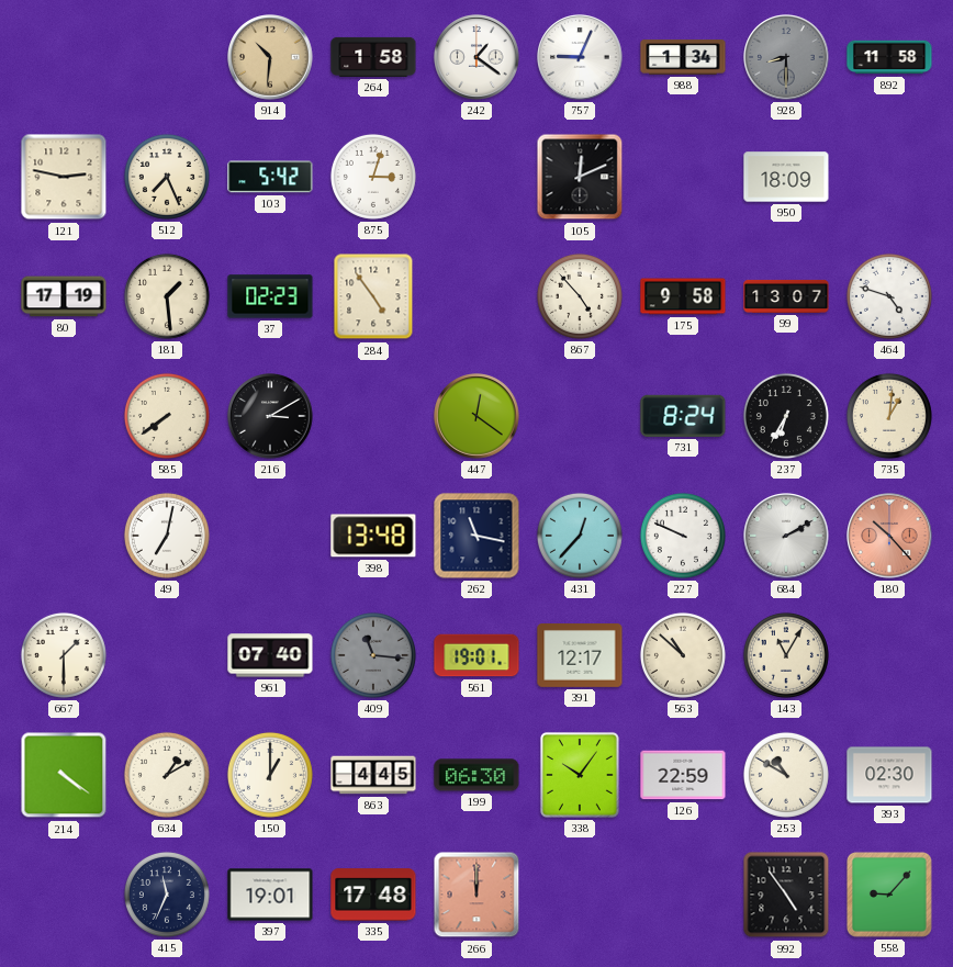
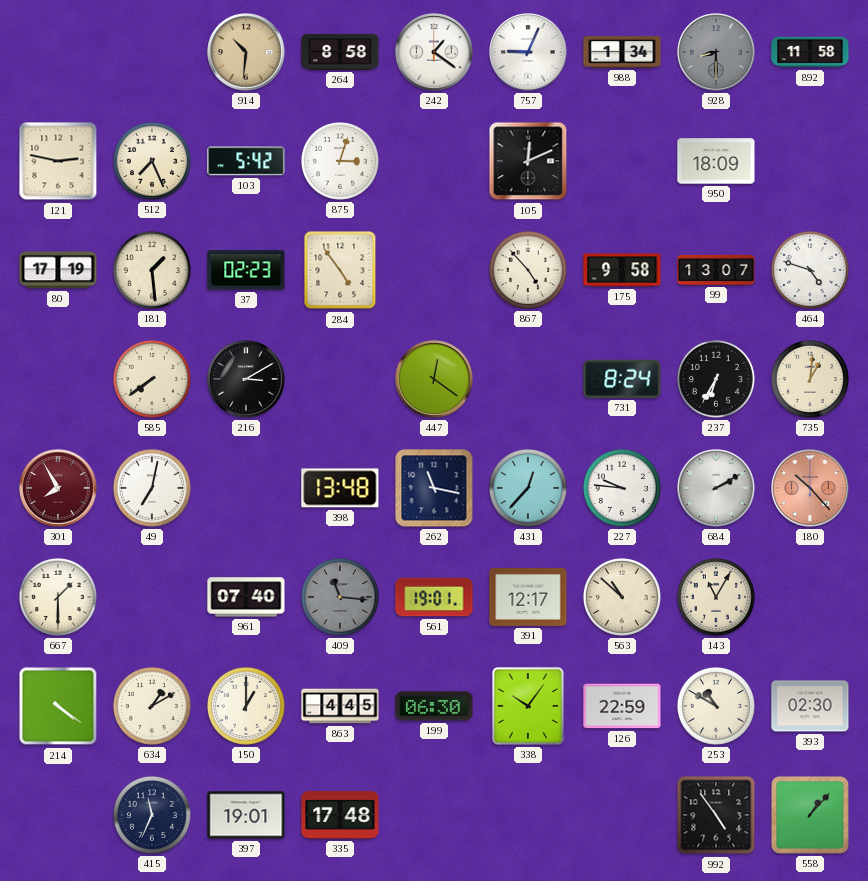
264: 1:58 -> 8:58 (340, 52)
301: none -> 7:55 (58, 488)
227: 9:49 -> 9:46 (622, 488)
266: 12:00 -> none (477, 895)
558: 9:07 -> 1:07 (810, 815)
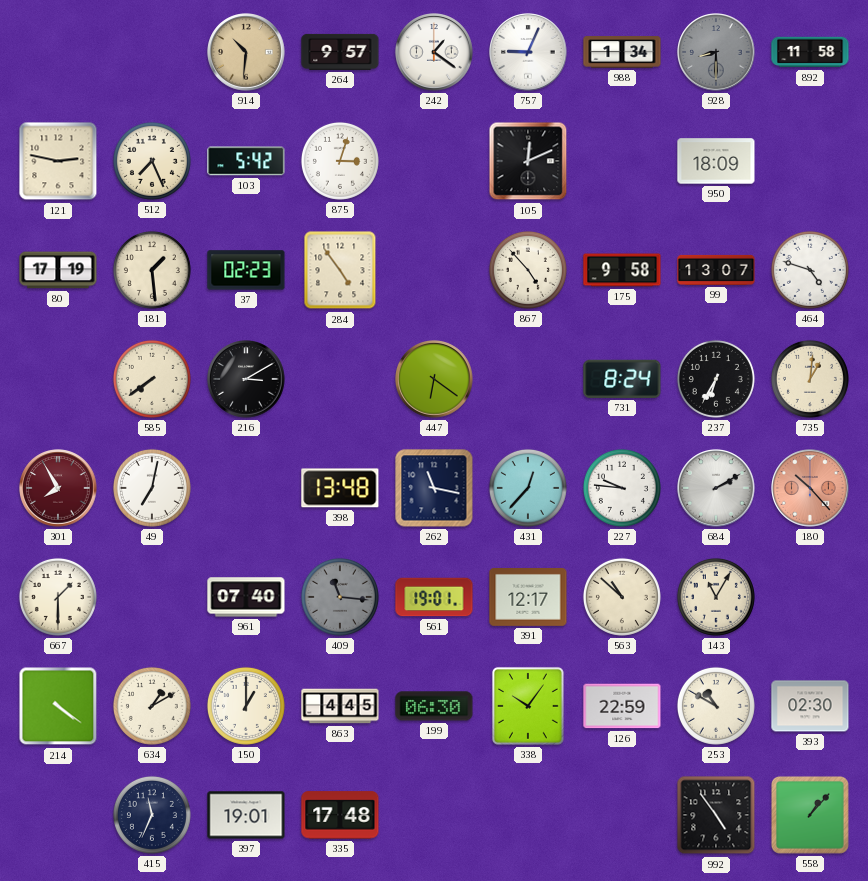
264: 8:58 -> 9:57 (340, 52)
447: 12:21 -> 6:21 (434, 379)
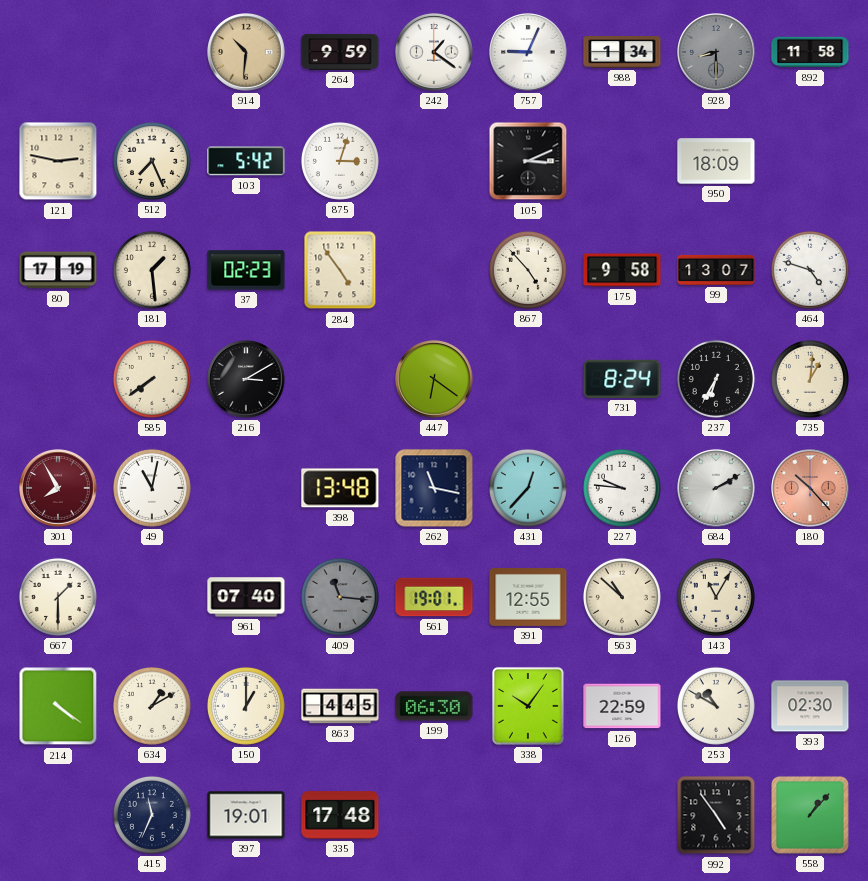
264: 9:57 -> 9:59 (340, 52)
105: 12:11 -> 3:11 (528, 161)
49: 7:02 -> 11:02 (152, 488)
391: 12:17 -> 12:55 (528, 598)
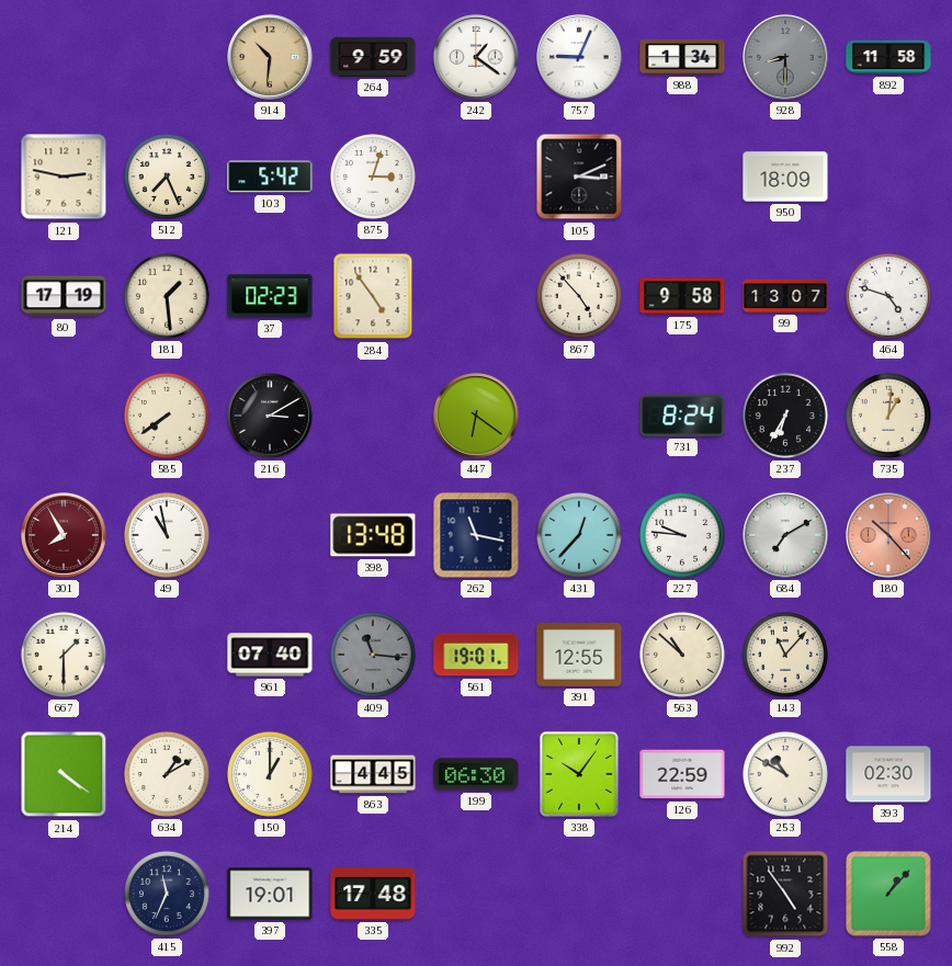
49: 11:02 -> 10:58 (167, 535)
684: 2:10 -> 7:10 (785, 535)
143: 11:05 -> 11:07 (785, 655)
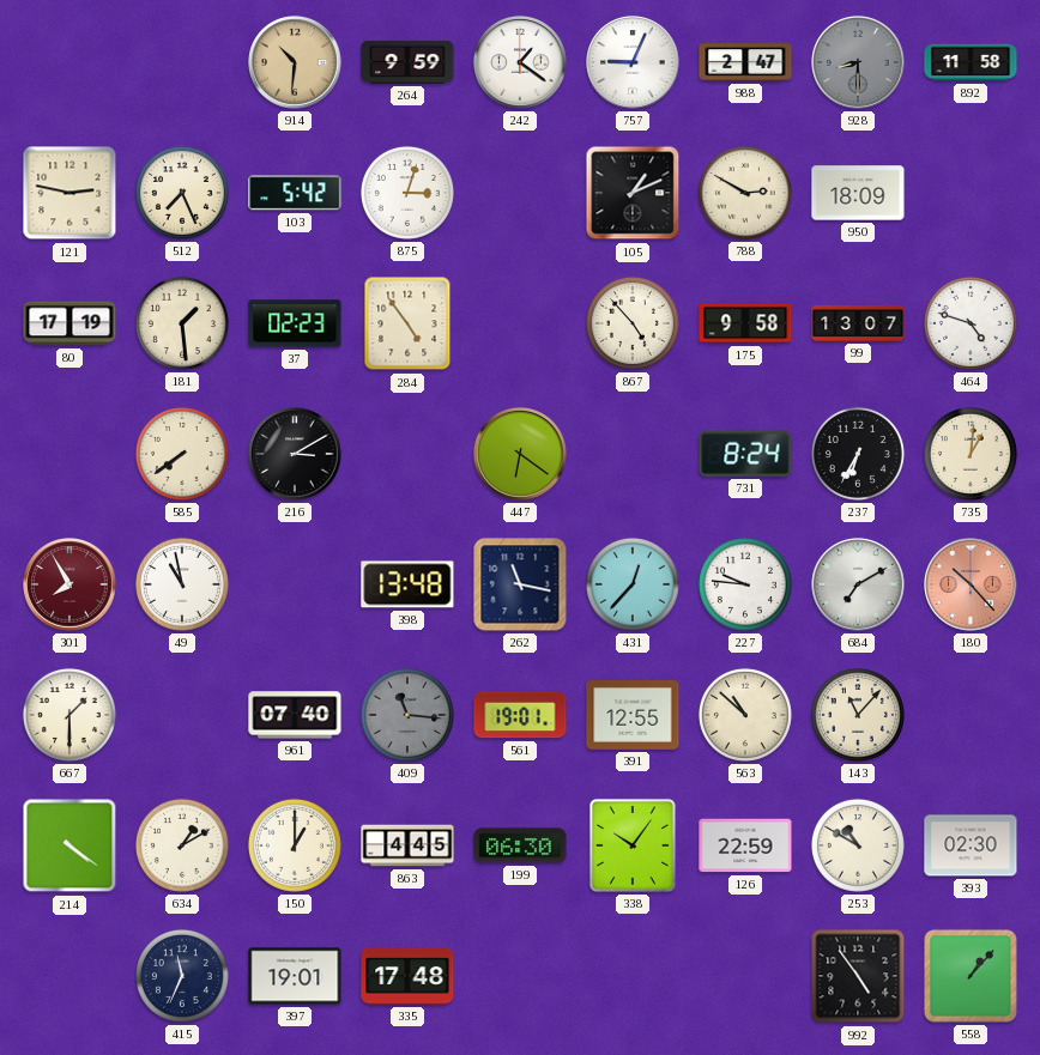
988: 1:34 -> 2:47 (745, 62)
105: 3:11 -> 1:11 (633, 193)
788: none -> 2:50 (745, 193)
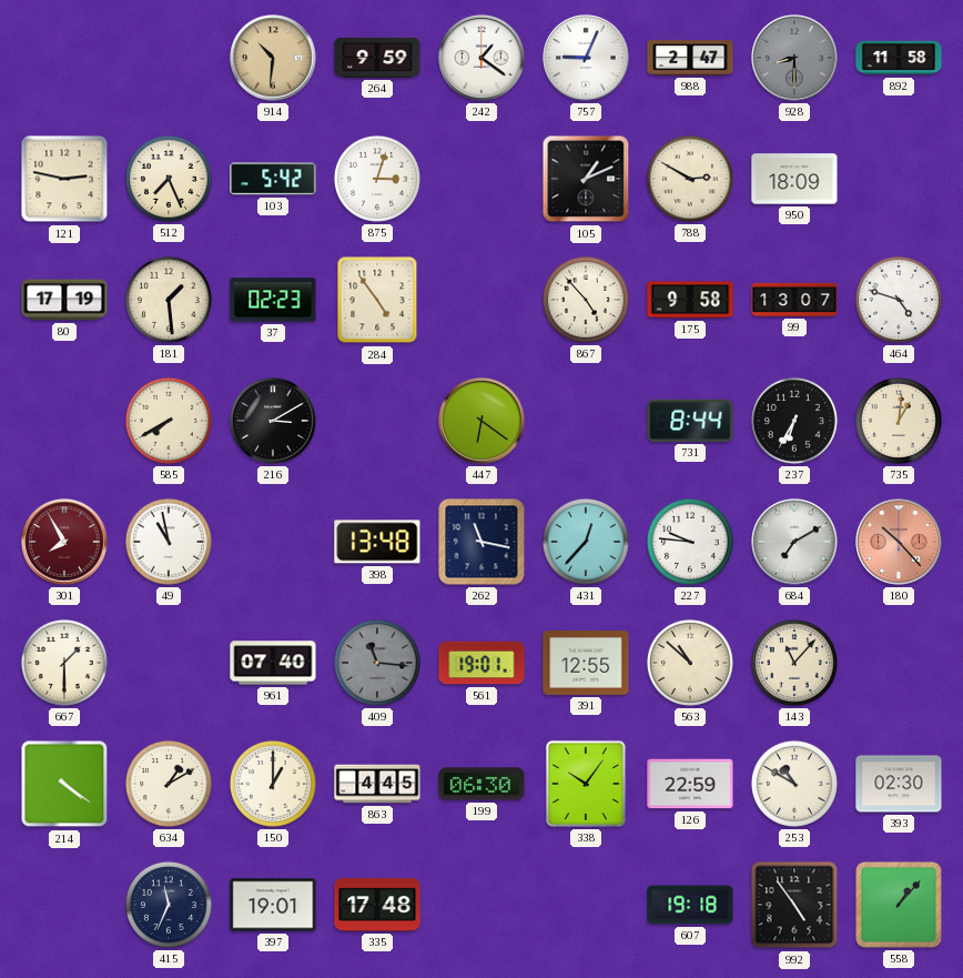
585: 7:39 -> 7:40 (169, 421)
731: 8:24 -> 8:44 (690, 421)
607: none -> 19:18 (690, 905)
